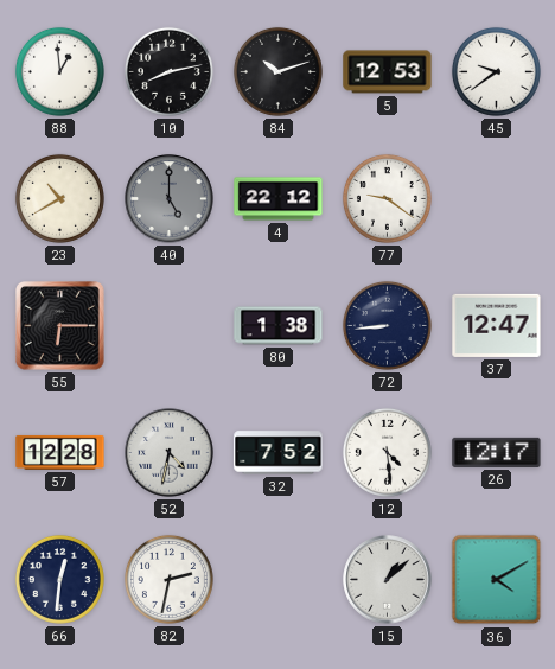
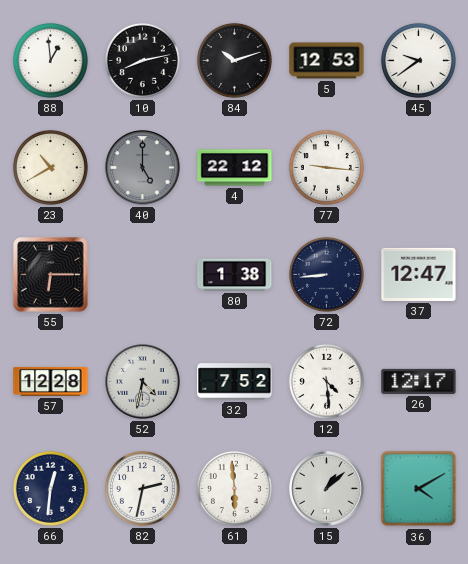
77: 9:21 -> 9:16 (326, 167)
61: none -> 5:59 (234, 488)
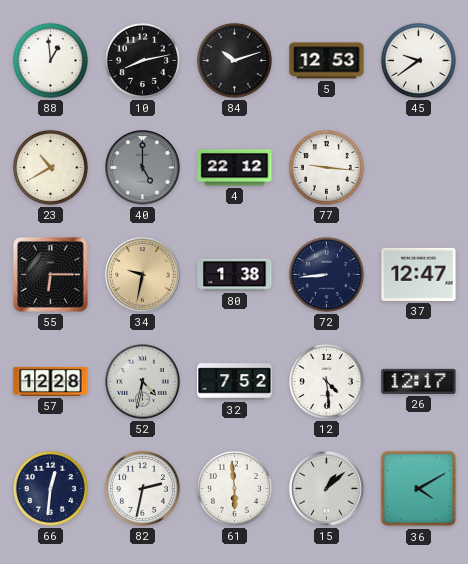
34: none -> 9:32 (143, 275)
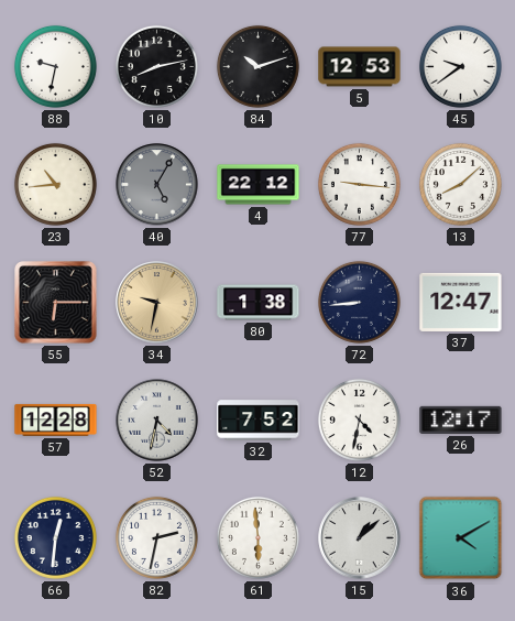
88: 12:59 -> 9:32 (55, 66)
23: 10:40 -> 10:44 (55, 184)
40: 5:00 -> 5:05 (157, 185)
13: none -> 8:08 (460, 184)
12: 4:29 -> 4:32 (359, 420)
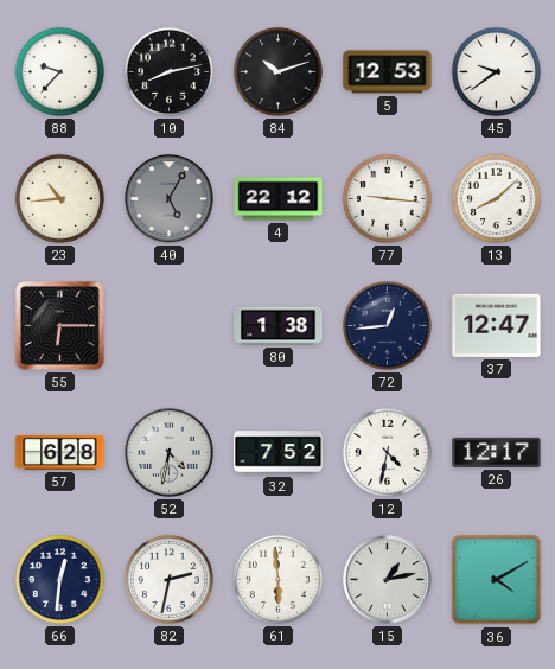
88: 9:32 -> 9:37 (59, 71)
34: 9:32 -> none (157, 303)
72: 8:44 -> 12:44 (387, 325)
57: 12:28 -> 6:28 (60, 452)
15: 1:08 -> 1:13 (388, 580)
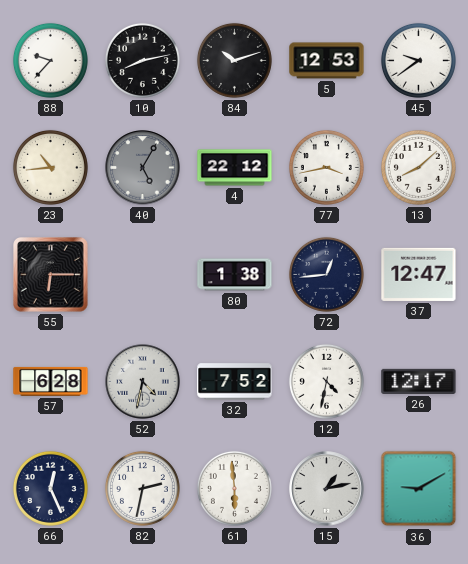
77: 9:16 -> 3:43 (326, 167)
66: 12:31 -> 12:26 (50, 488)
36: 4:10 -> 9:10 (419, 489)
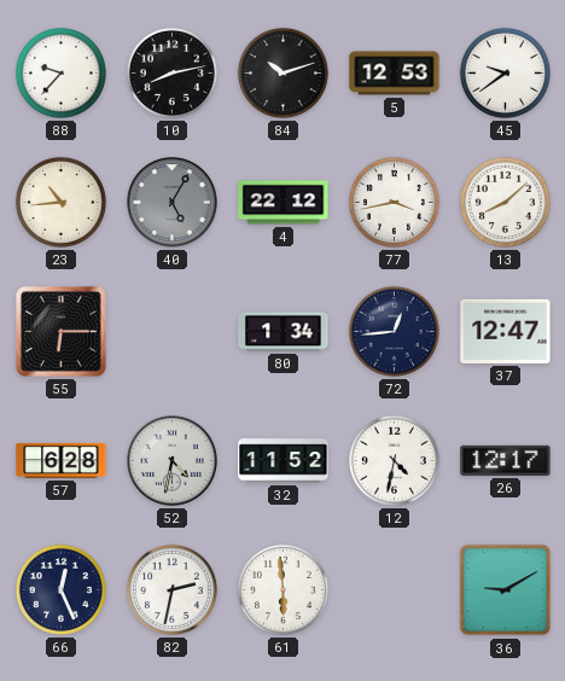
80: 1:38 -> 1:34 (284, 332)
32: 7:52 -> 11:52 (284, 461)
15: 1:13 -> none (327, 489)
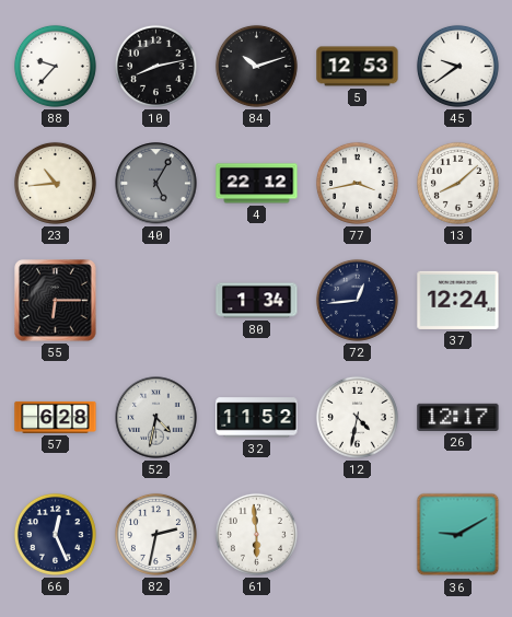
37: 12:47 -> 12:24 (458, 300)
